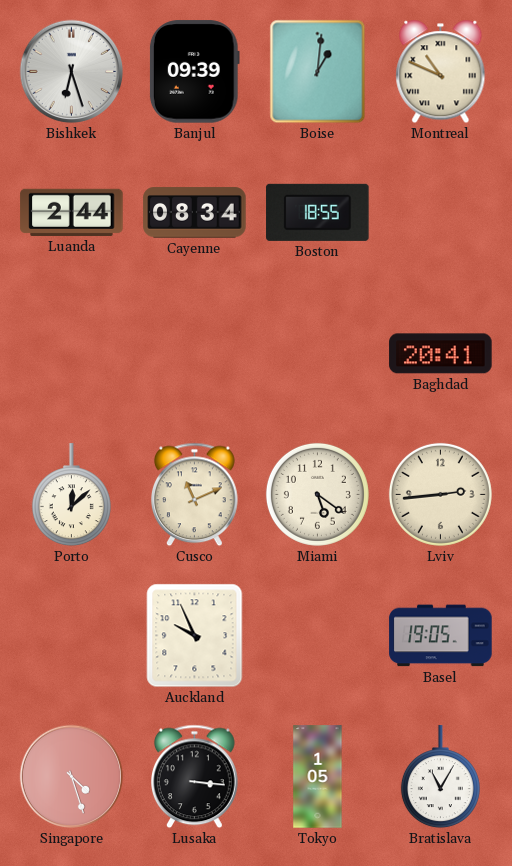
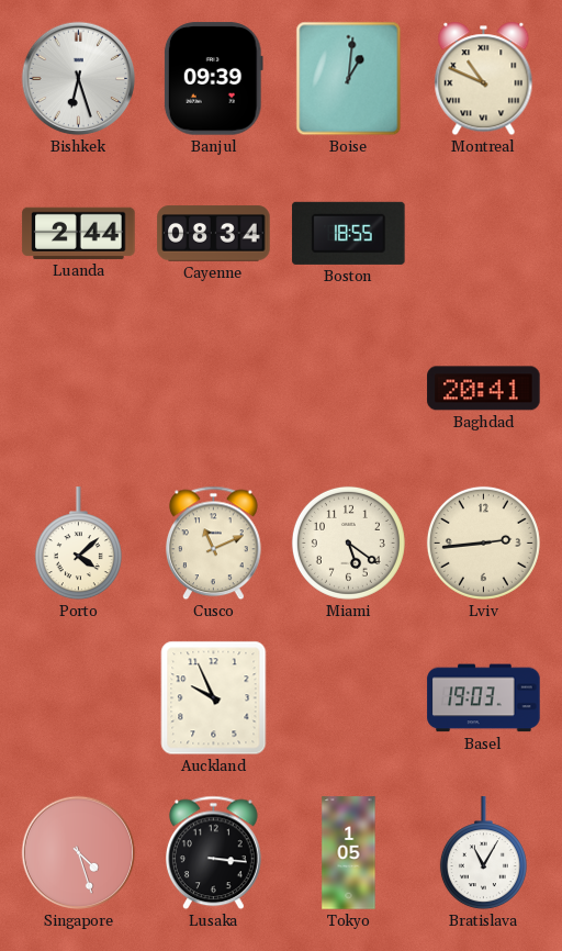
Porto: 12:08 -> 4:08 (78, 544)
Basel: 19:05 -> 19:03 (484, 698)
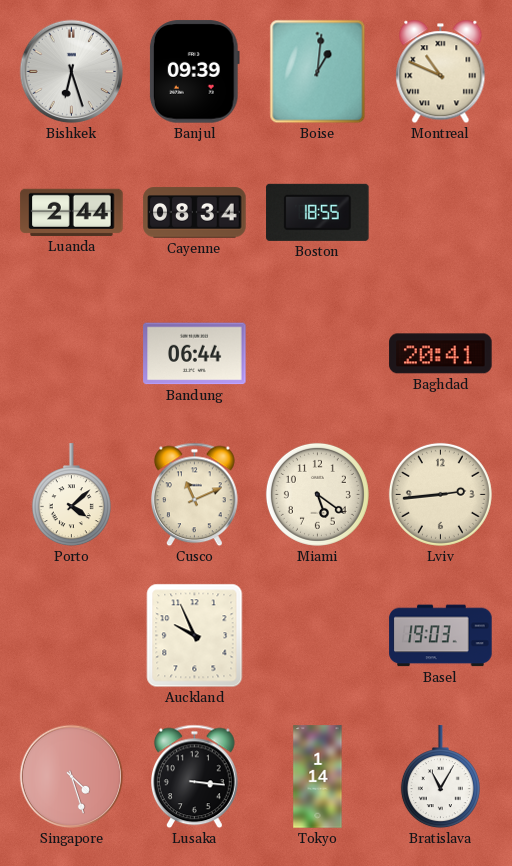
Bandung: none -> 06:44 (195, 354)
Tokyo: 1:05 -> 1:14 (318, 777)
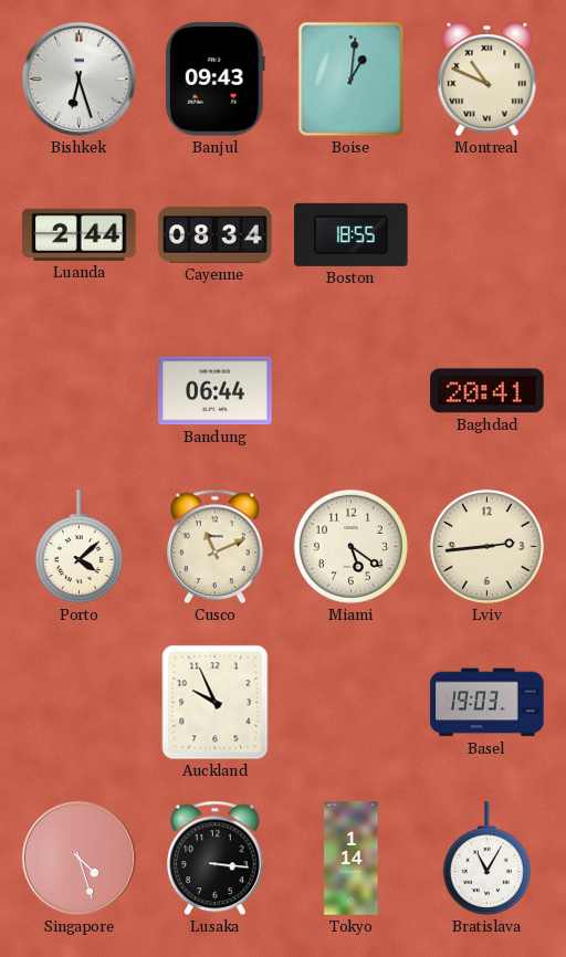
Banjul: 09:39 -> 09:43 (214, 80)
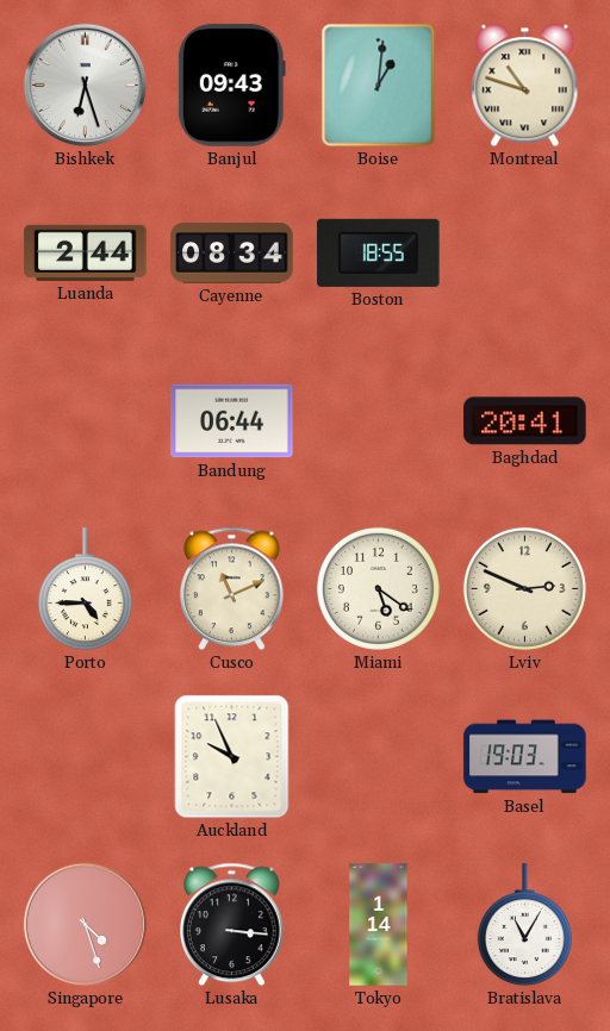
Montreal: 10:49 -> 10:48 (525, 86)
Porto: 4:08 -> 4:45 (85, 589)
Lviv: 2:44 -> 2:49 (524, 588)
